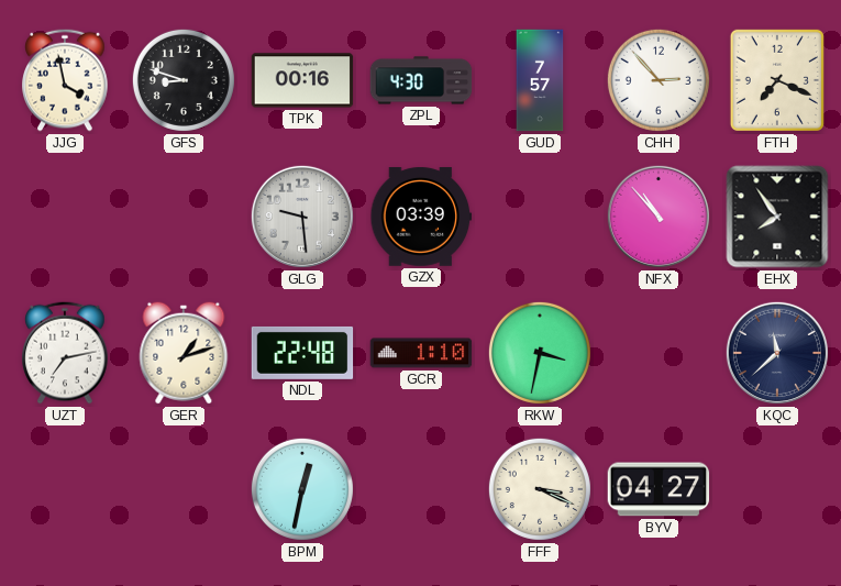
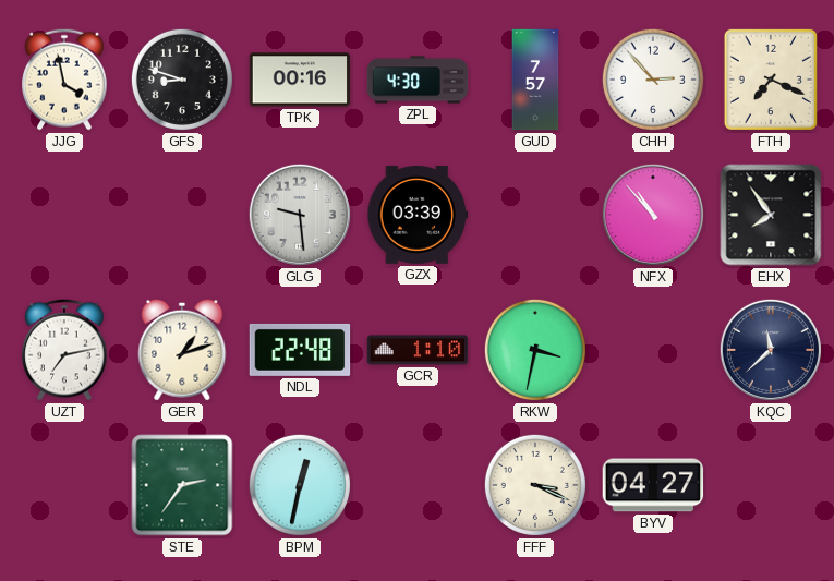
STE: none -> 2:36 (182, 485)
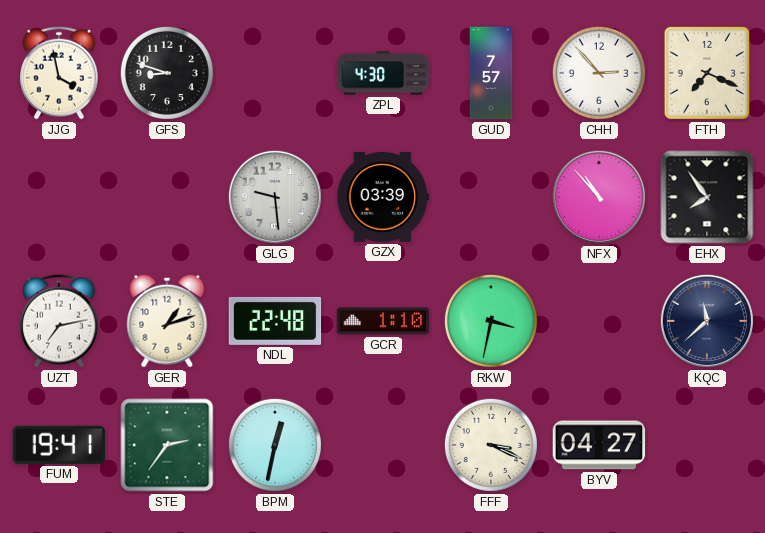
TPK: 00:16 -> none (300, 80)
FUM: none -> 19:41 (59, 445)
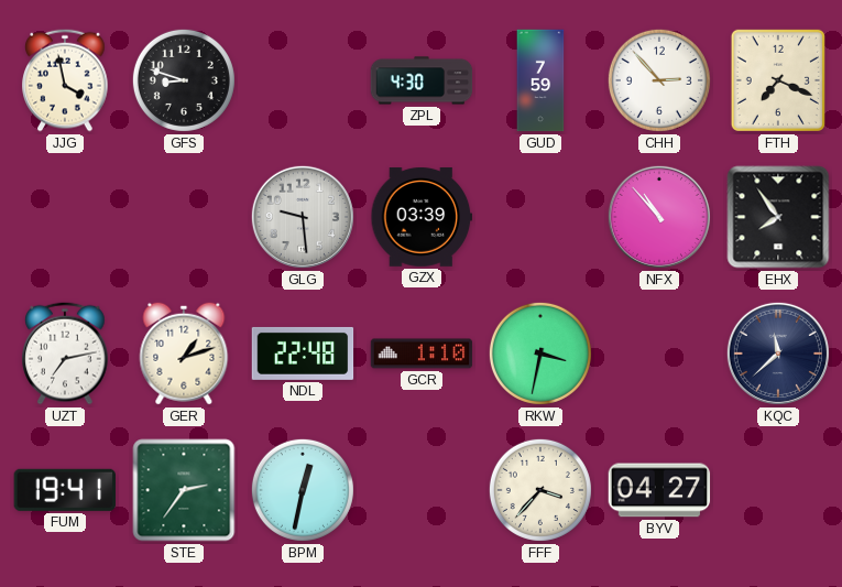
GUD: 7:57 -> 7:59 (540, 80)
FFF: 3:19 -> 3:37 (540, 490)
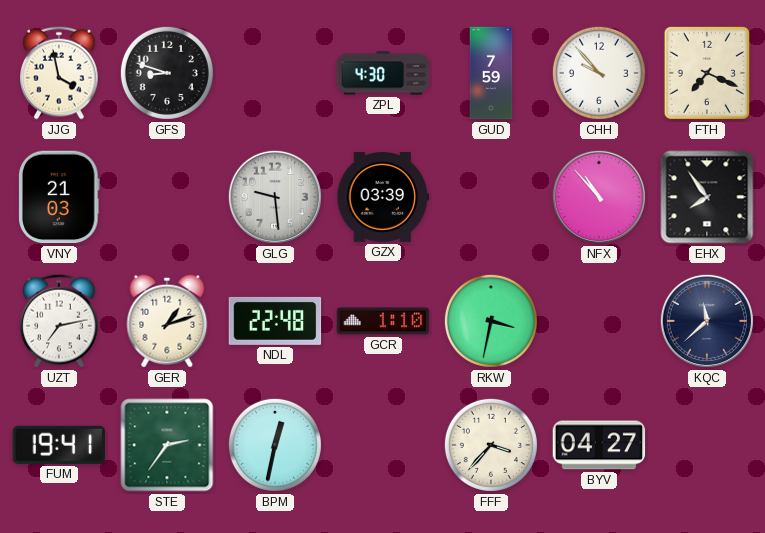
CHH: 2:53 -> 9:53 (599, 73)
VNY: none -> 21:03 (59, 197)
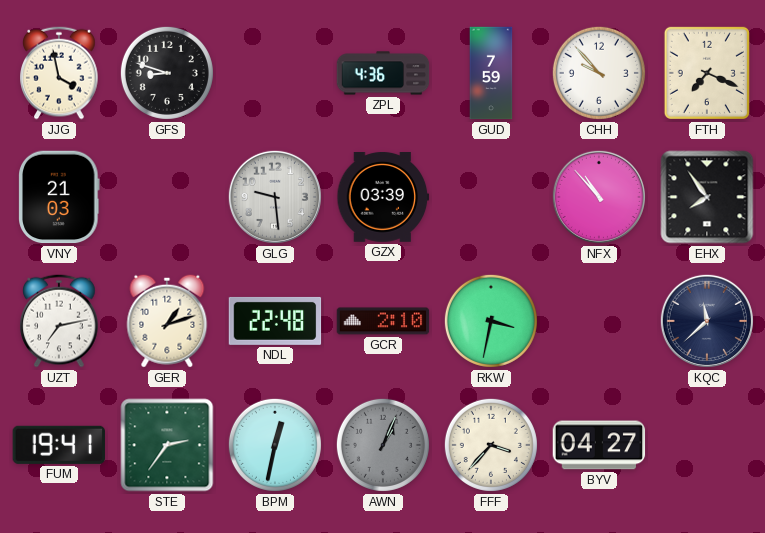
ZPL: 4:30 -> 4:36 (383, 73)
GCR: 1:10 -> 2:10 (383, 321)
AWN: none -> 1:04 (383, 445)
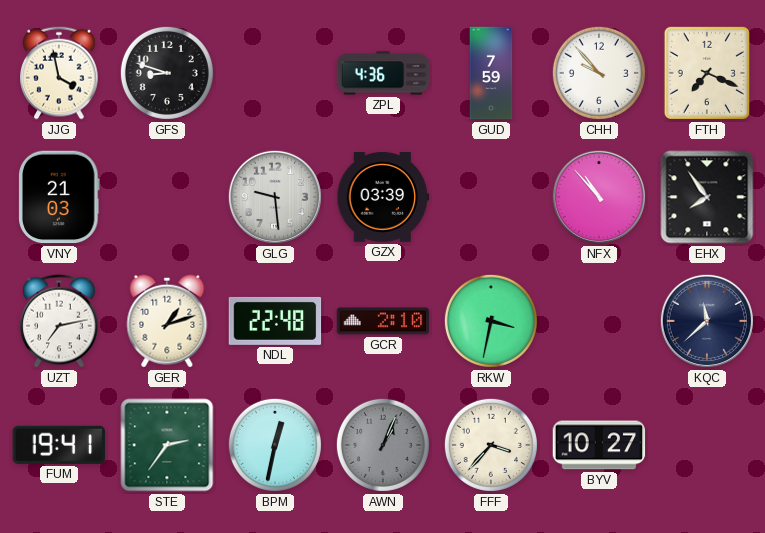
BYV: 04:27 -> 10:27 (599, 445)
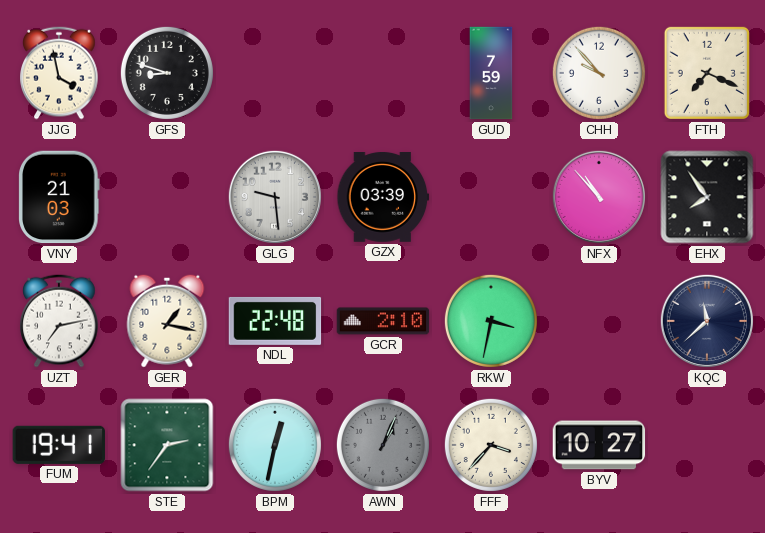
ZPL: 4:36 -> none (383, 73)
GER: 1:12 -> 1:17 (167, 321)
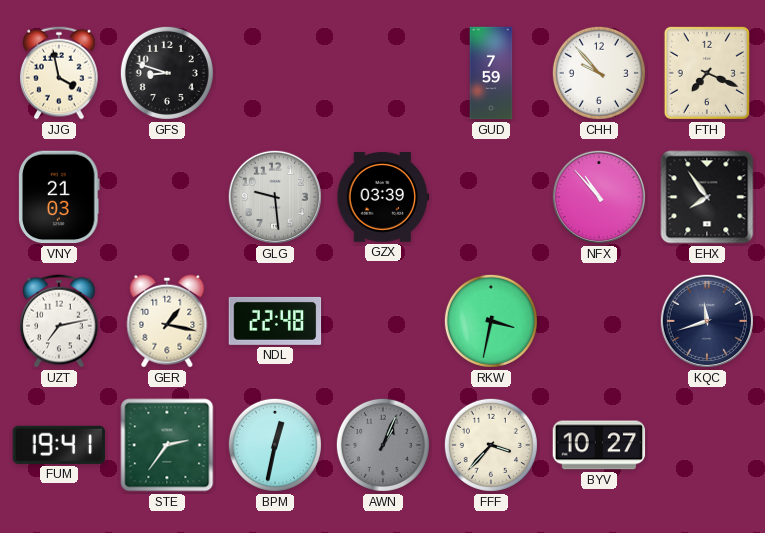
GCR: 2:10 -> none (383, 321)
KQC: 11:38 -> 11:42 (707, 321)
